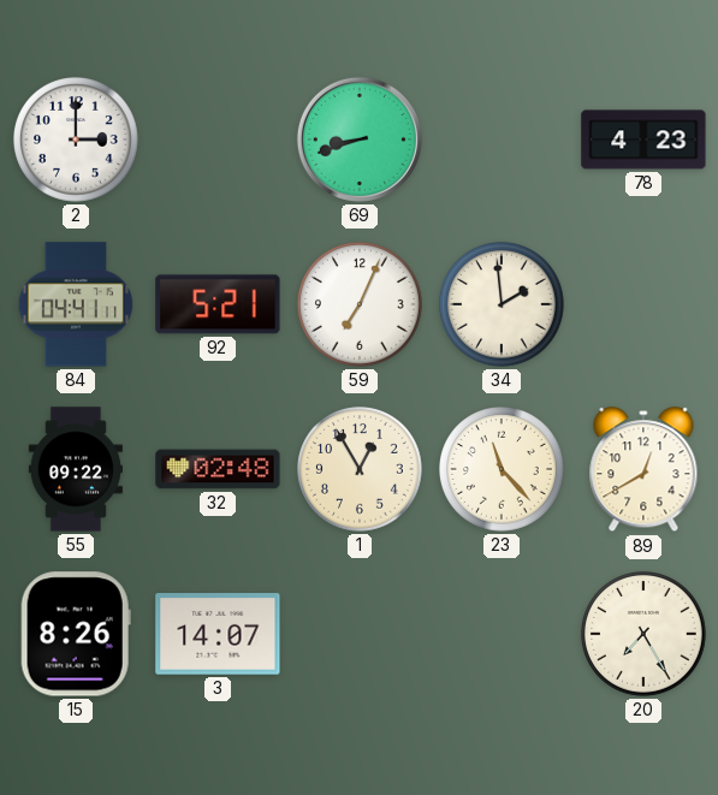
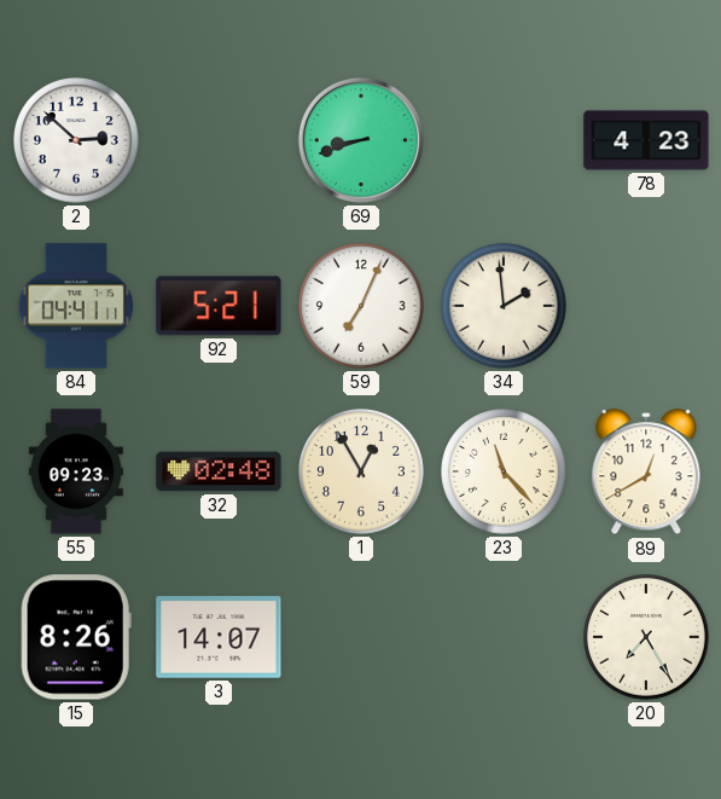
2: 3:00 -> 2:52 (77, 141)
55: 09:22 -> 09:23 (76, 471)
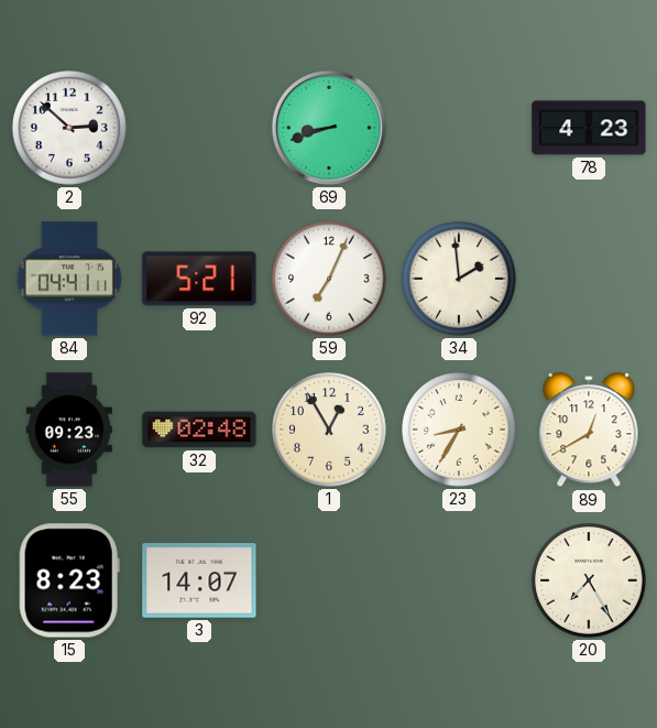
23: 11:23 -> 8:35 (460, 431)
15: 8:26 -> 8:23 (69, 580)
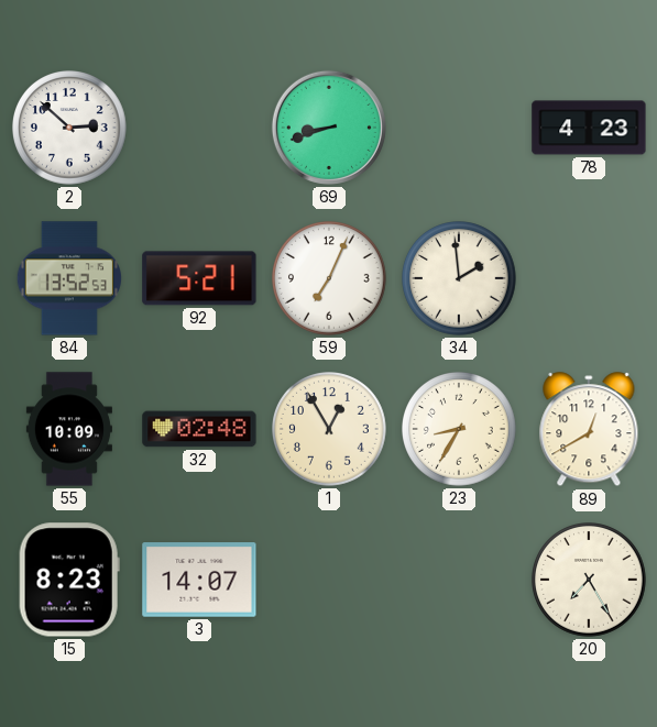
84: 04:41 -> 13:52 (69, 278)
55: 09:23 -> 10:09 (69, 429)
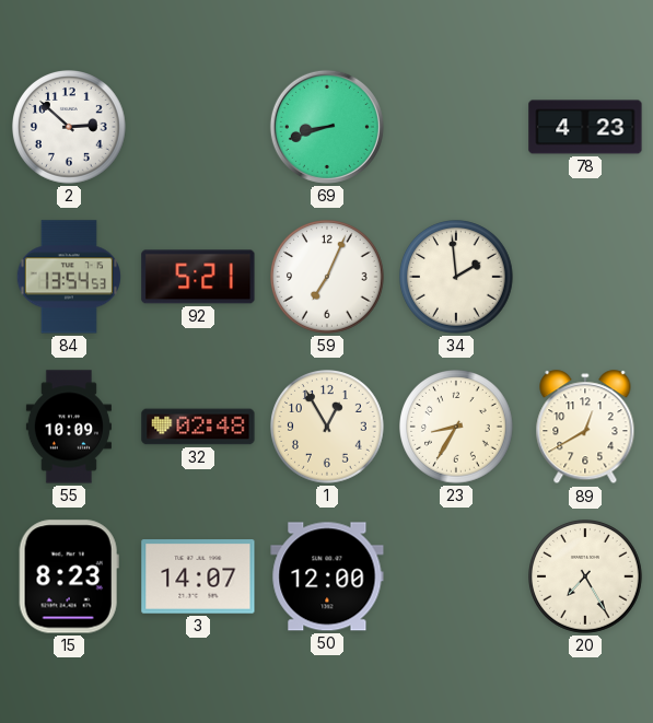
84: 13:52 -> 13:54 (69, 277)
50: none -> 12:00 (327, 576)
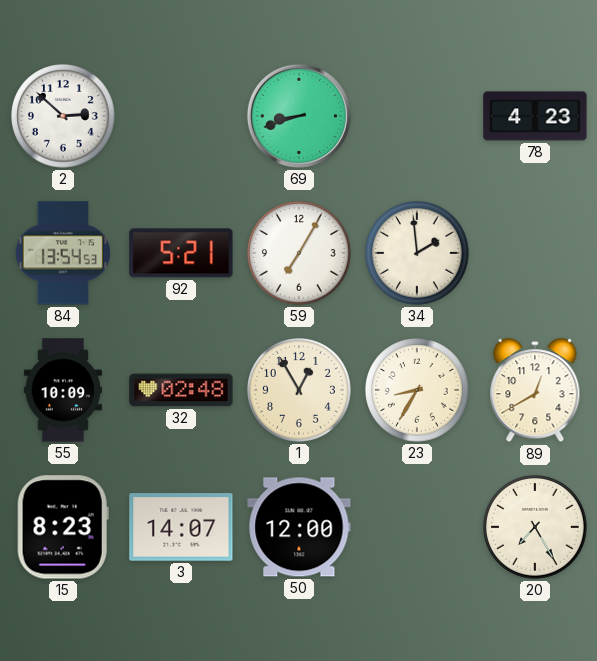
59: 7:04 -> 7:05 (300, 254)
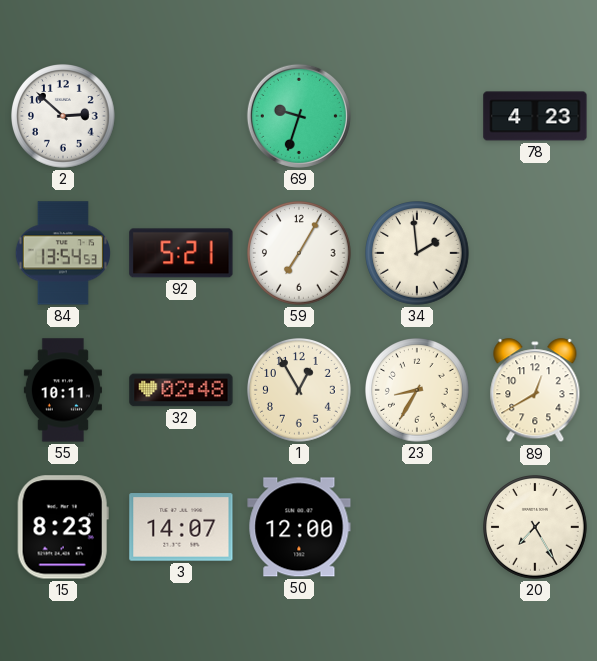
69: 8:42 -> 9:33 (299, 116)
55: 10:09 -> 10:11 (63, 390)
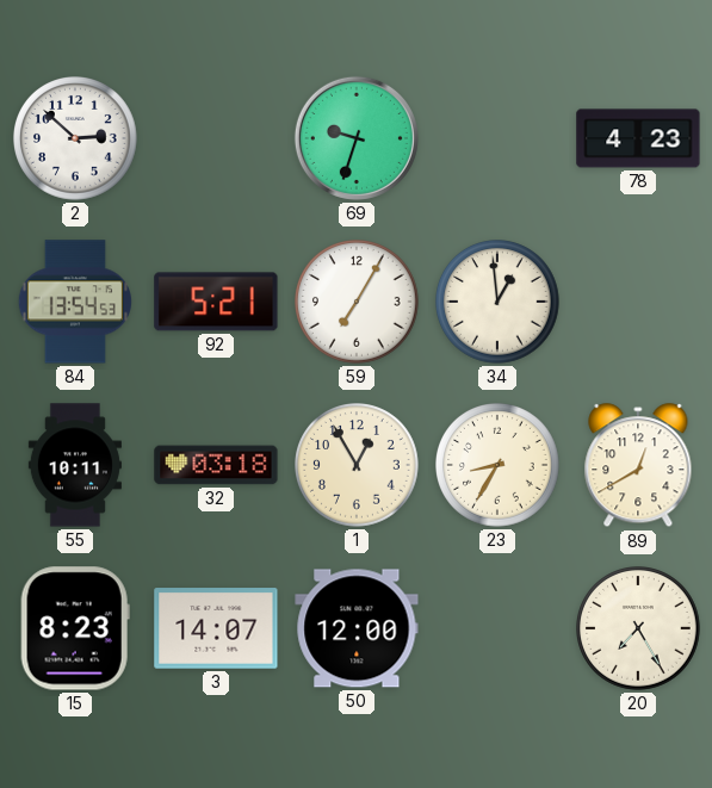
34: 1:59 -> 12:59 (499, 303)
32: 02:48 -> 03:18 (216, 465)
